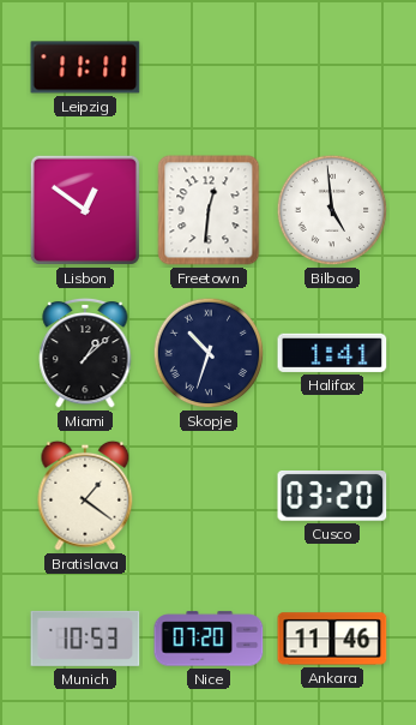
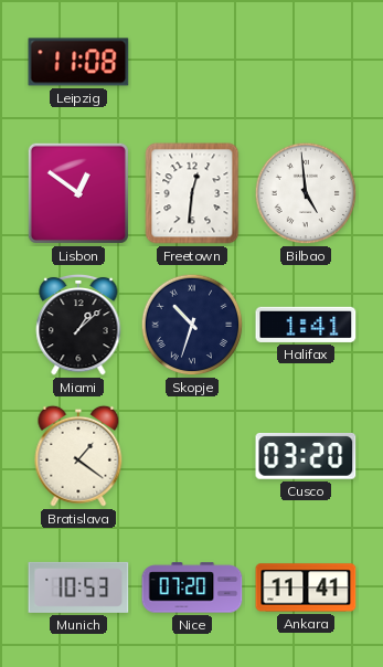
Leipzig: 11:11 -> 11:08 (78, 62)
Ankara: 11:46 -> 11:41 (306, 587)
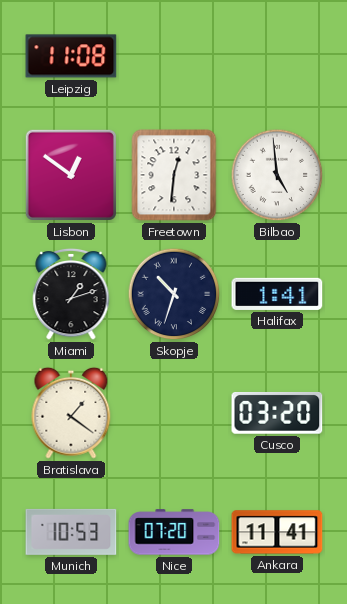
Miami: 1:08 -> 1:12 (71, 294)
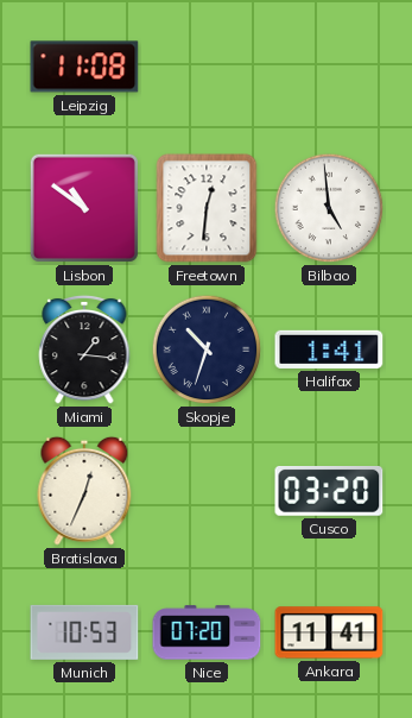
Lisbon: 12:51 -> 10:51 (84, 208)
Miami: 1:12 -> 1:16 (84, 349)
Bratislava: 1:21 -> 12:34 (84, 491)
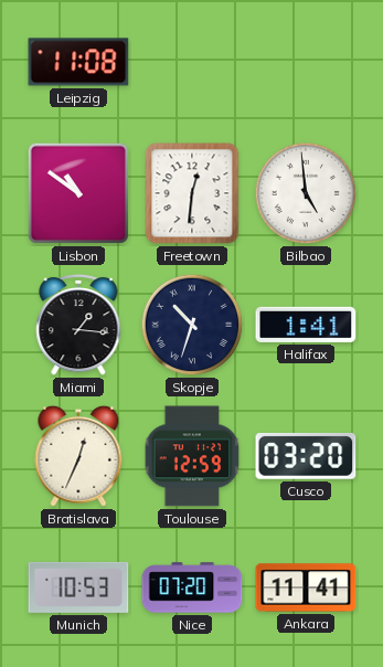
Toulouse: none -> 12:59 (192, 456)
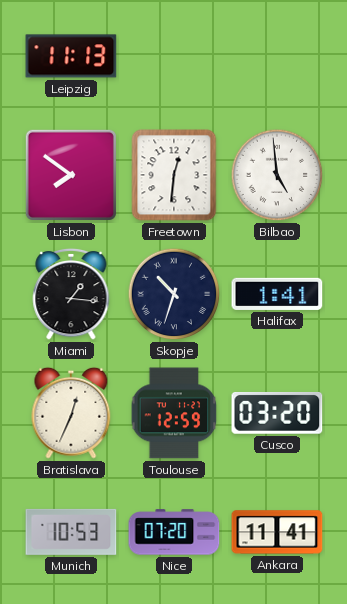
Leipzig: 11:08 -> 11:13 (71, 56)
Lisbon: 10:51 -> 7:51 (71, 175)
